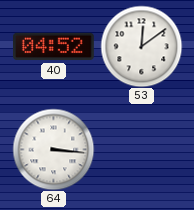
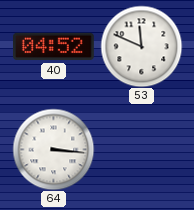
53: 12:09 -> 11:49 (141, 46)
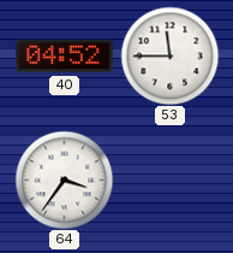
53: 11:49 -> 11:45 (169, 55)
64: 3:16 -> 3:36 (64, 180)
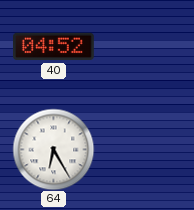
53: 11:45 -> none (169, 55)
64: 3:36 -> 6:25 (53, 149)
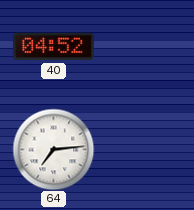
64: 6:25 -> 7:14 (53, 149)
